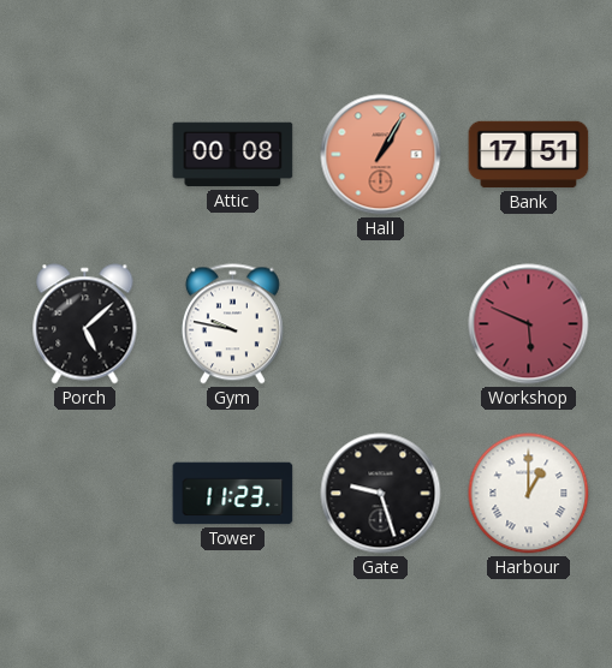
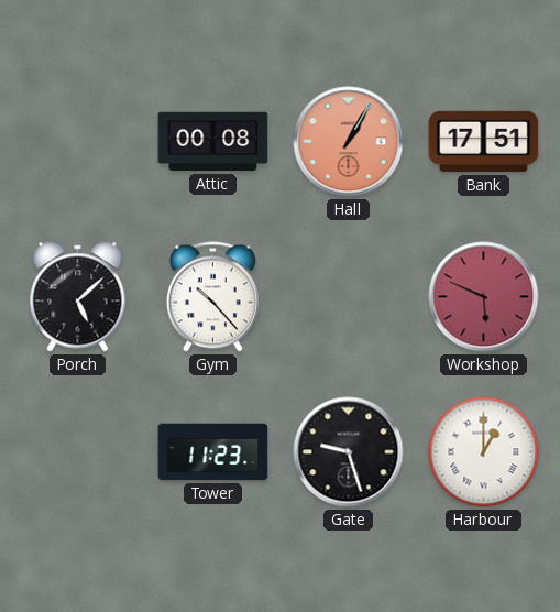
Gym: 9:47 -> 10:23 (212, 297)
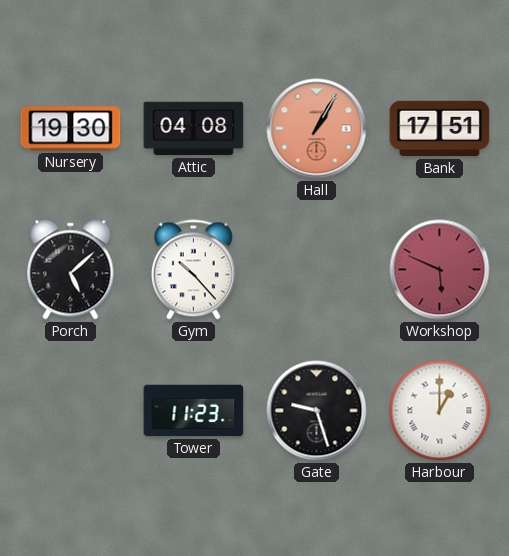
Nursery: none -> 19:30 (71, 129)
Attic: 00:08 -> 04:08 (194, 129)
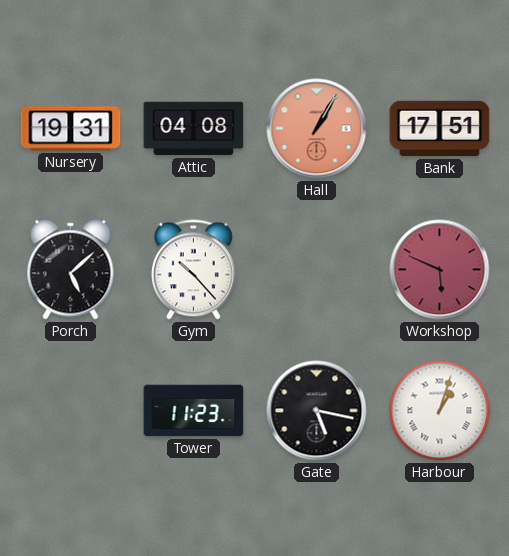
Nursery: 19:30 -> 19:31 (71, 129)
Gate: 9:27 -> 5:17 (317, 411)
Harbour: 1:00 -> 1:03 (440, 411)
